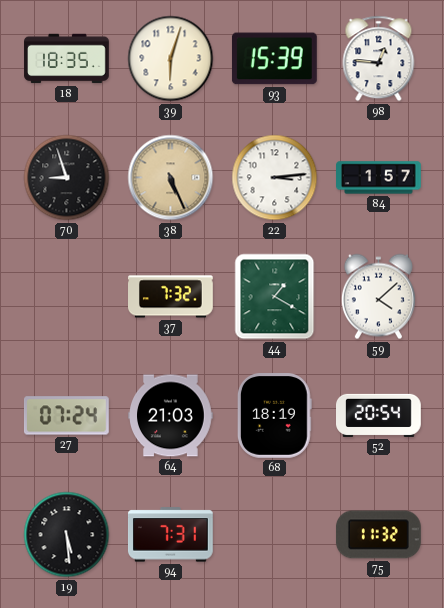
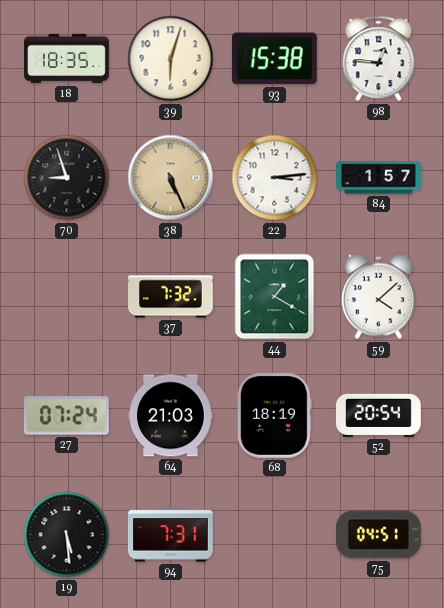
93: 15:39 -> 15:38 (274, 59)
75: 11:32 -> 04:51 (378, 535)
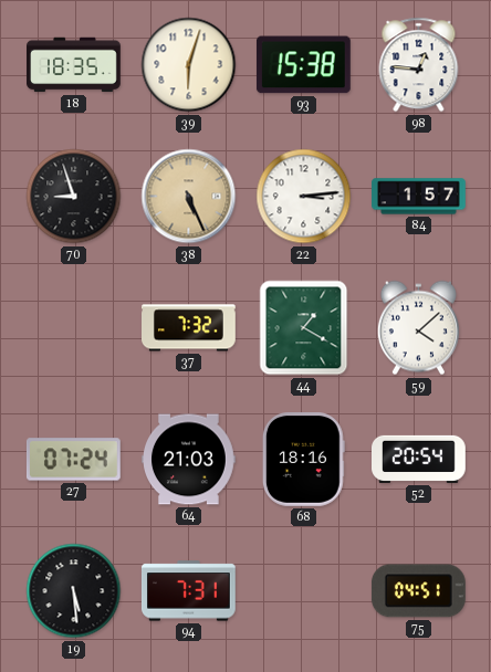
68: 18:19 -> 18:16 (303, 460)
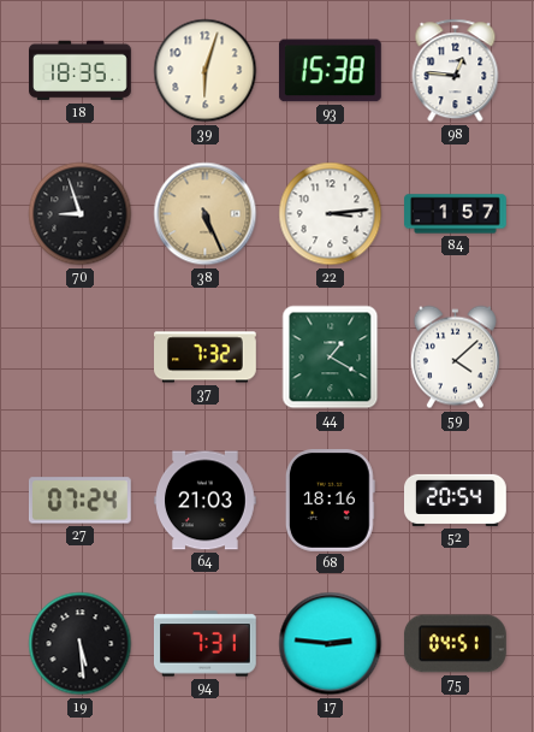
17: none -> 2:46 (331, 644)
